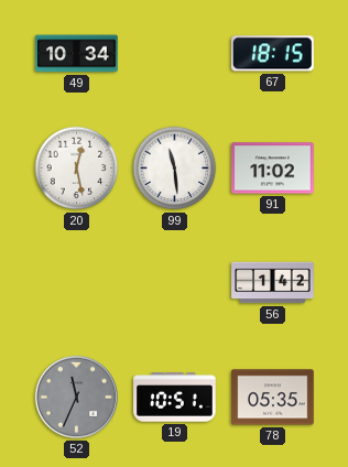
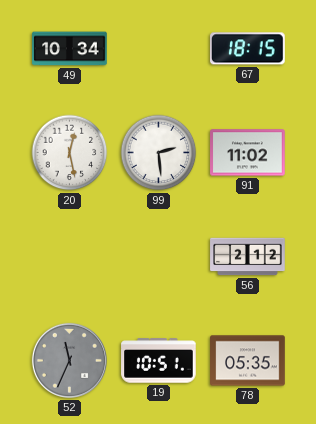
99: 11:29 -> 2:29 (159, 153)
56: 1:42 -> 2:12 (248, 257)
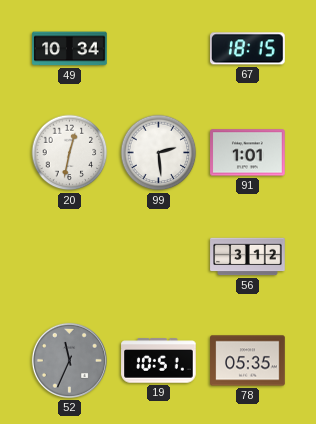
20: 12:28 -> 12:32 (70, 153)
91: 11:02 -> 1:01 (248, 153)
56: 2:12 -> 3:12 (248, 257)
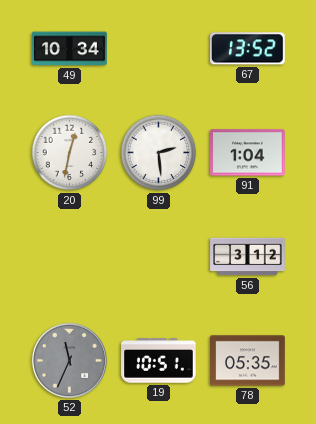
67: 18:15 -> 13:52 (248, 49)
91: 1:01 -> 1:04 (248, 153)
